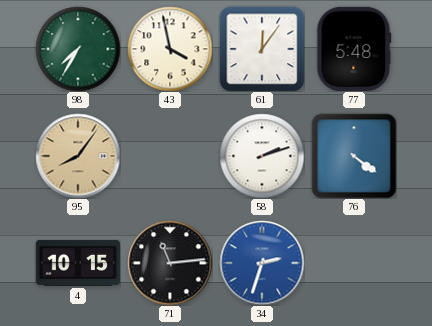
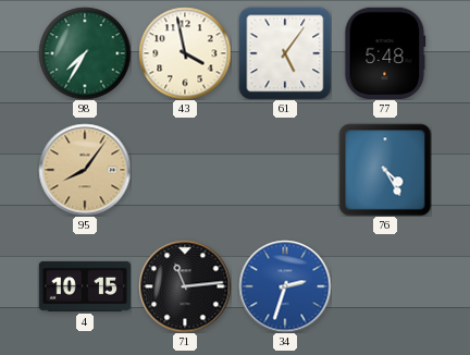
61: 12:06 -> 5:06 (285, 53)
58: 2:12 -> none (262, 156)
76: 4:21 -> 4:25 (385, 170)
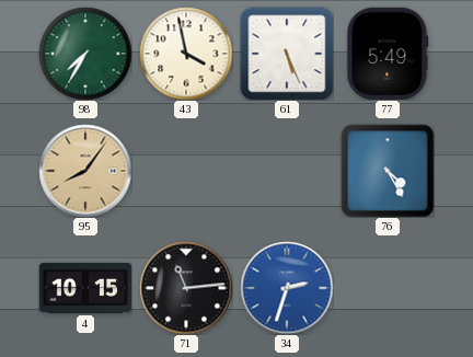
61: 5:06 -> 5:26 (287, 54)
77: 5:48 -> 5:49 (388, 53)
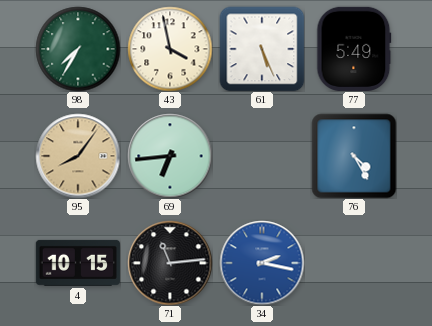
69: none -> 6:44 (170, 156)
34: 2:33 -> 2:17 (262, 263)
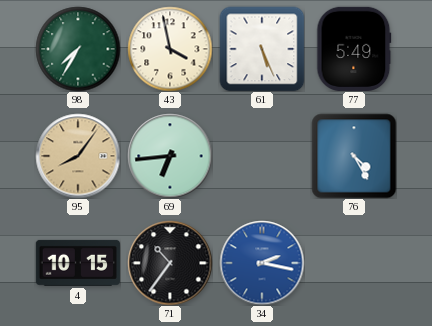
71: 11:14 -> 10:36 (170, 263)
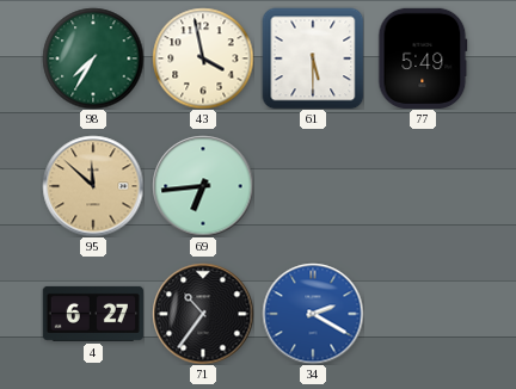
61: 5:26 -> 5:30 (313, 58)
95: 8:06 -> 11:52 (93, 186)
76: 4:25 -> none (354, 156)
4: 10:15 -> 6:27 (92, 314)
34: 2:17 -> 2:20 (313, 314)
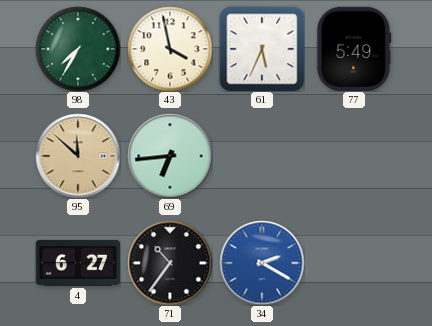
61: 5:30 -> 5:34 (262, 49)
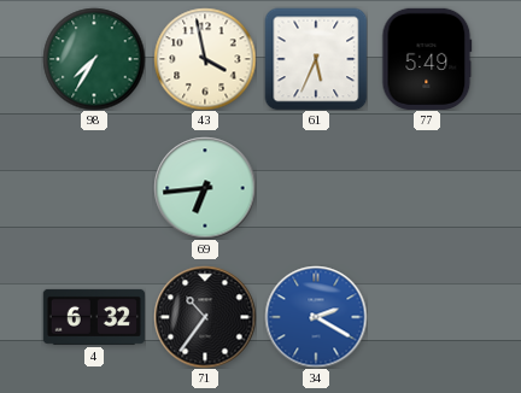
95: 11:52 -> none (78, 156)
4: 6:27 -> 6:32 (93, 317)
